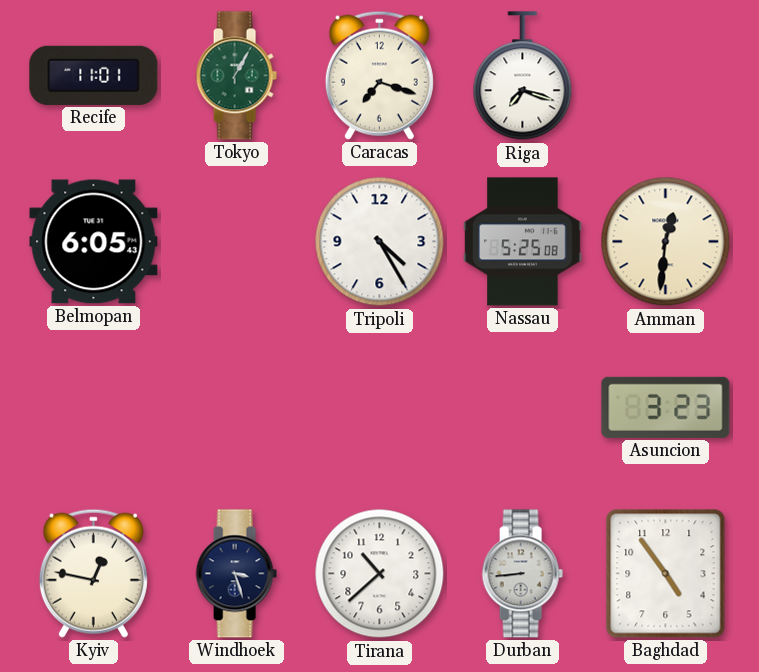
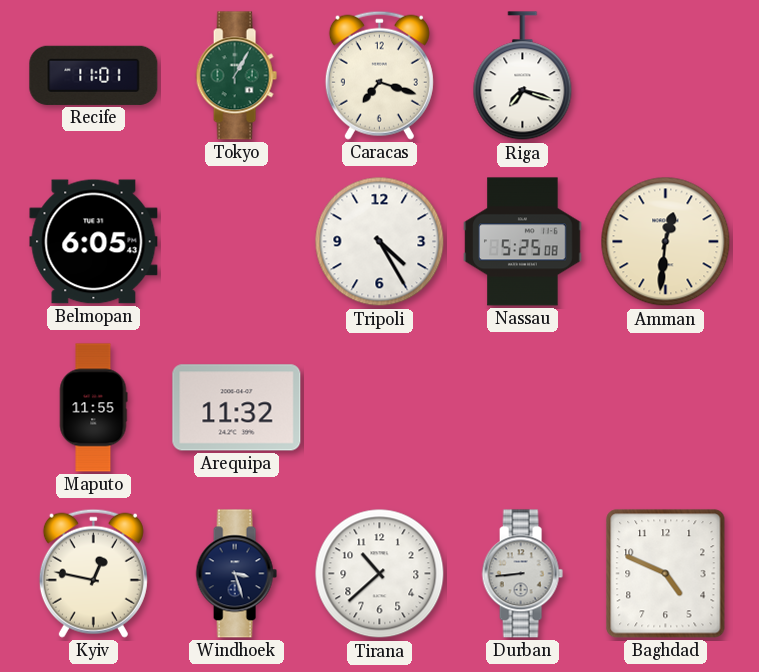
Maputo: none -> 11:55 (93, 408)
Arequipa: none -> 11:32 (237, 408)
Asuncion: 3:23 -> none (666, 407)
Baghdad: 4:54 -> 4:49 (666, 574)
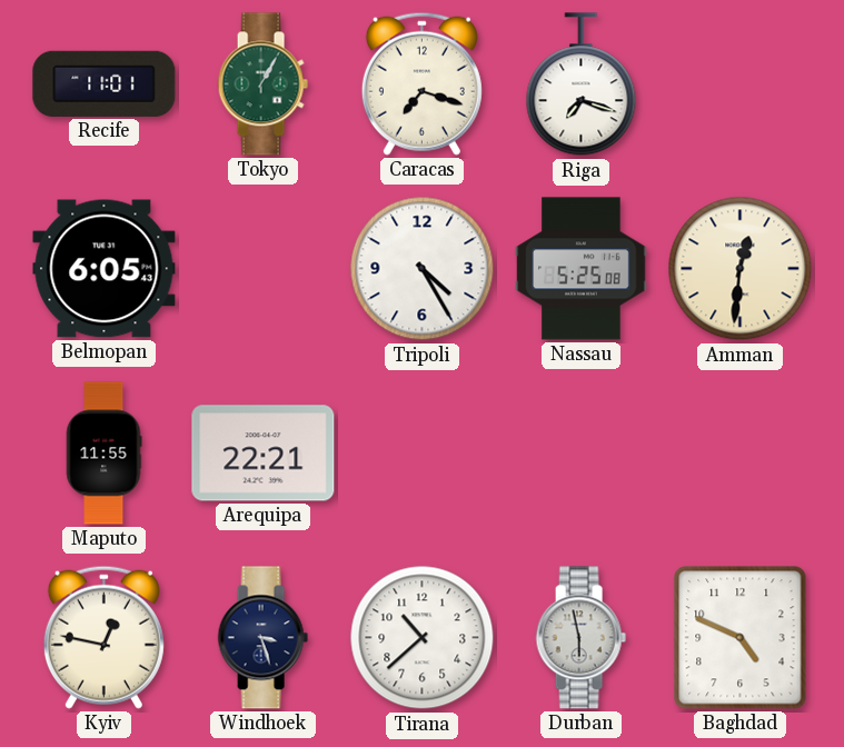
Arequipa: 11:32 -> 22:21 (264, 454)
Durban: 8:44 -> 5:58 (580, 638)
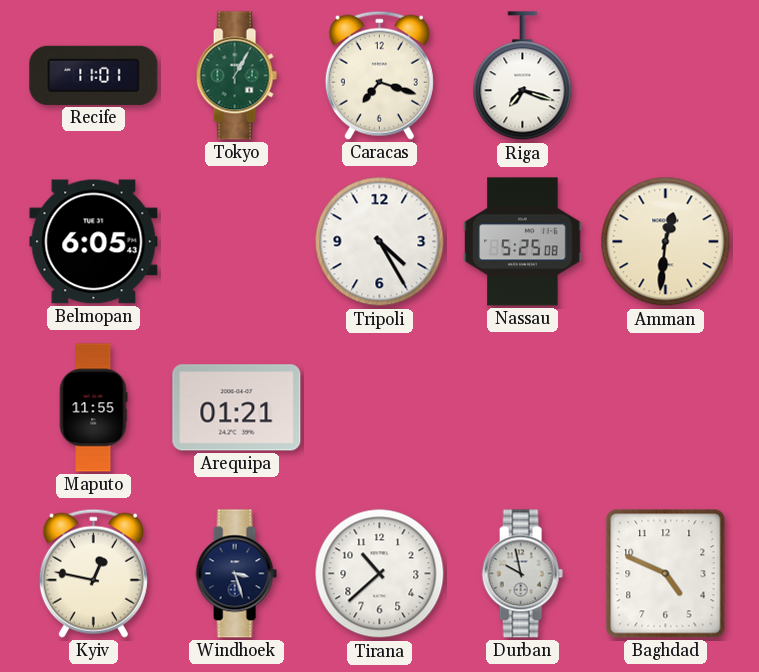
Arequipa: 22:21 -> 01:21 (237, 408)
Durban: 5:58 -> 9:58 (522, 574)
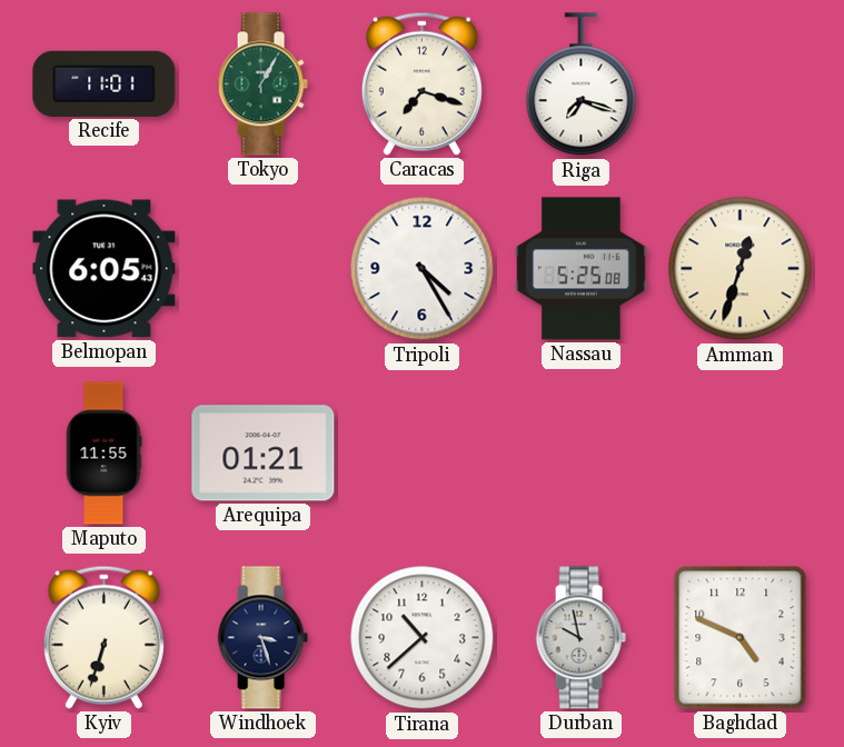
Amman: 12:31 -> 12:33 (741, 269)
Kyiv: 12:47 -> 6:33 (103, 637)
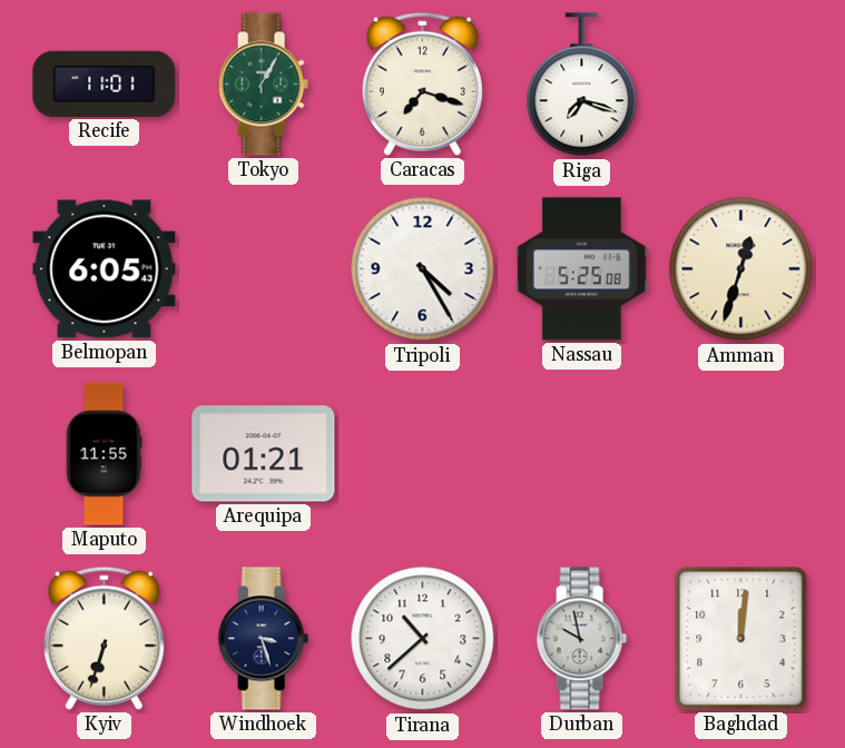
Baghdad: 4:49 -> 12:01 (741, 639)
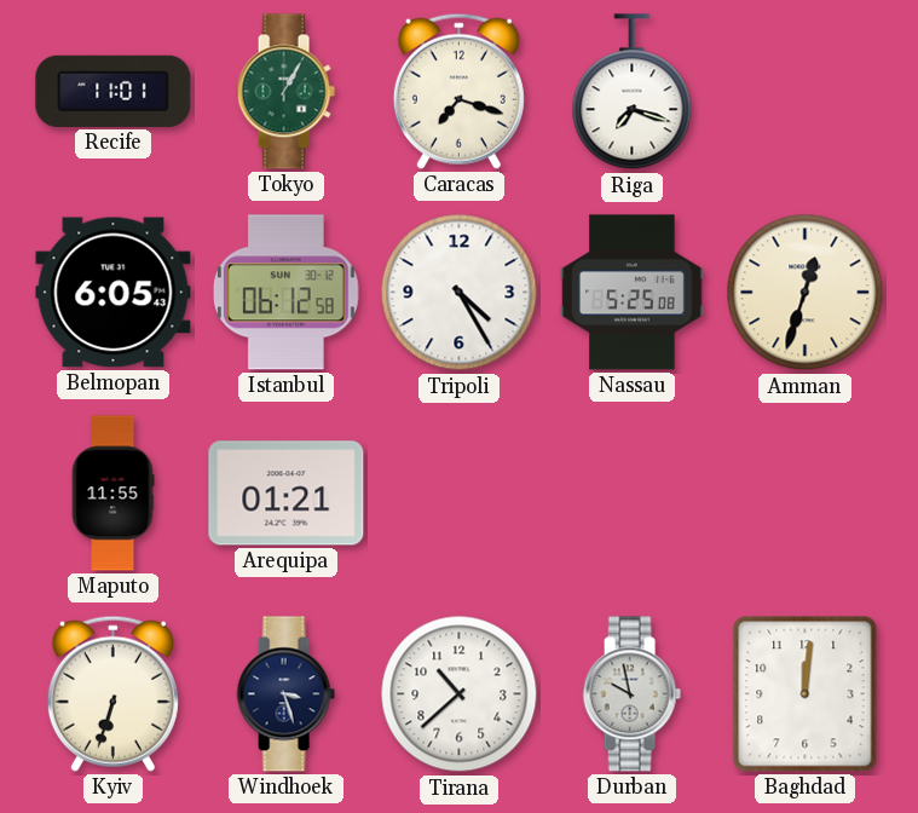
Istanbul: none -> 06:12 (285, 293)
